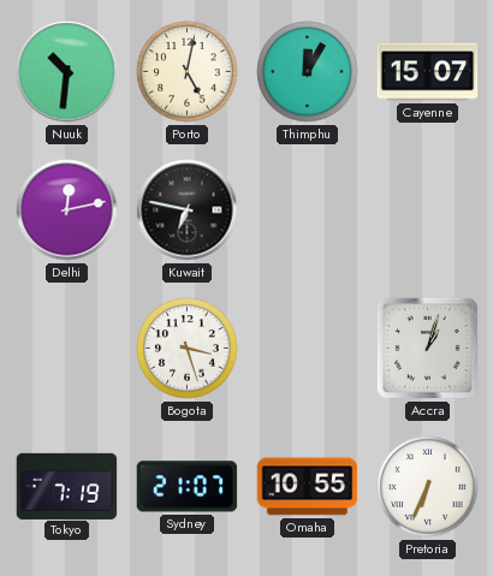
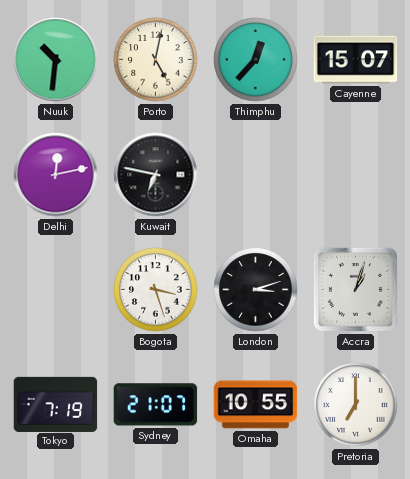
Thimphu: 12:05 -> 12:37 (256, 60)
London: none -> 3:12 (256, 290)
Pretoria: 6:34 -> 7:00 (356, 405)
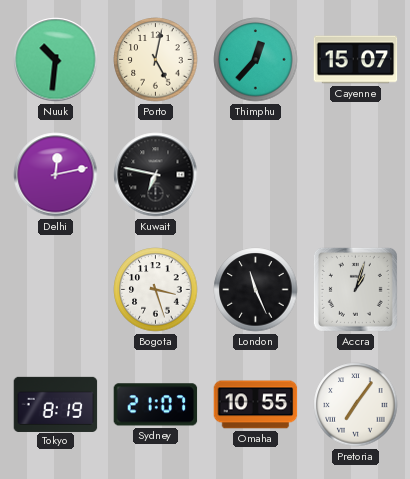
London: 3:12 -> 11:26 (256, 290)
Tokyo: 7:19 -> 8:19 (56, 404)
Pretoria: 7:00 -> 7:06 (356, 405)
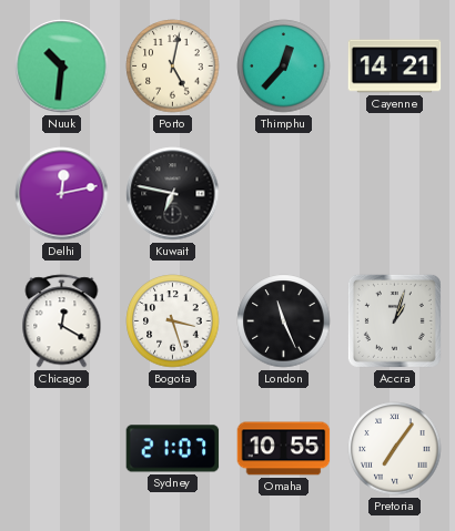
Cayenne: 15:07 -> 14:21 (395, 67)
Chicago: none -> 12:20 (62, 321)
Tokyo: 8:19 -> none (56, 404)
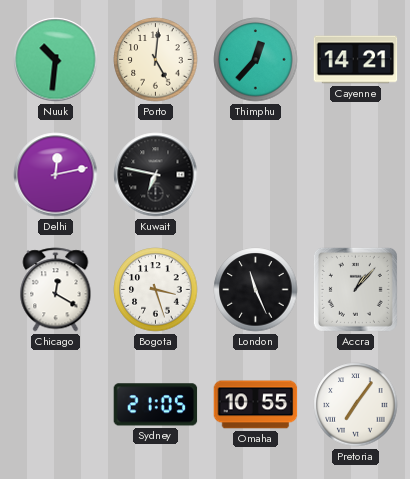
Porto: 5:02 -> 5:01 (156, 60)
Accra: 1:03 -> 1:07 (355, 289)
Sydney: 21:07 -> 21:05 (156, 405)
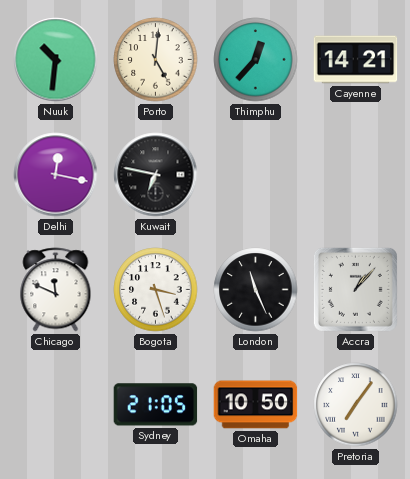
Delhi: 12:13 -> 12:17 (56, 175)
Chicago: 12:20 -> 11:49 (56, 290)
Omaha: 10:55 -> 10:50 (256, 405)
